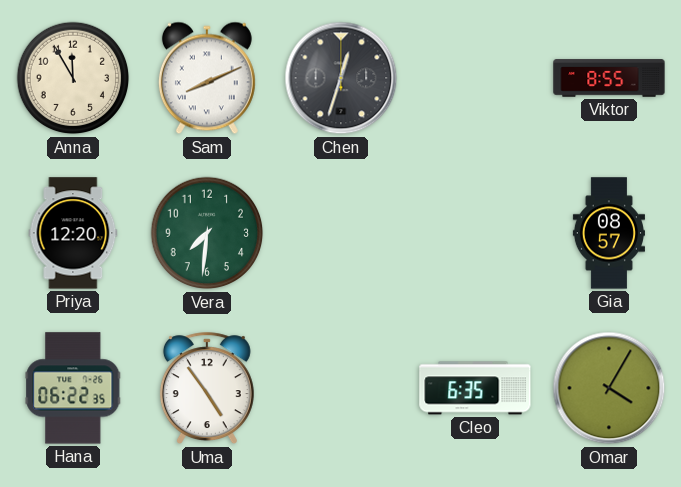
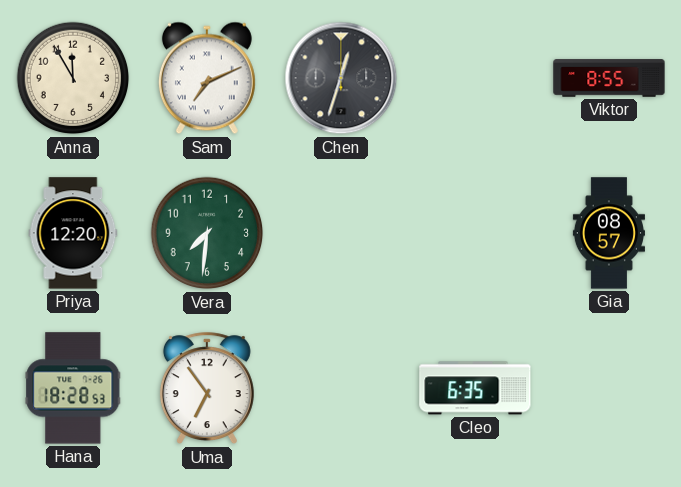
Sam: 8:11 -> 7:11 (207, 78)
Hana: 06:22 -> 18:28 (73, 388)
Uma: 4:54 -> 6:54 (207, 389)
Omar: 4:05 -> none (609, 388)
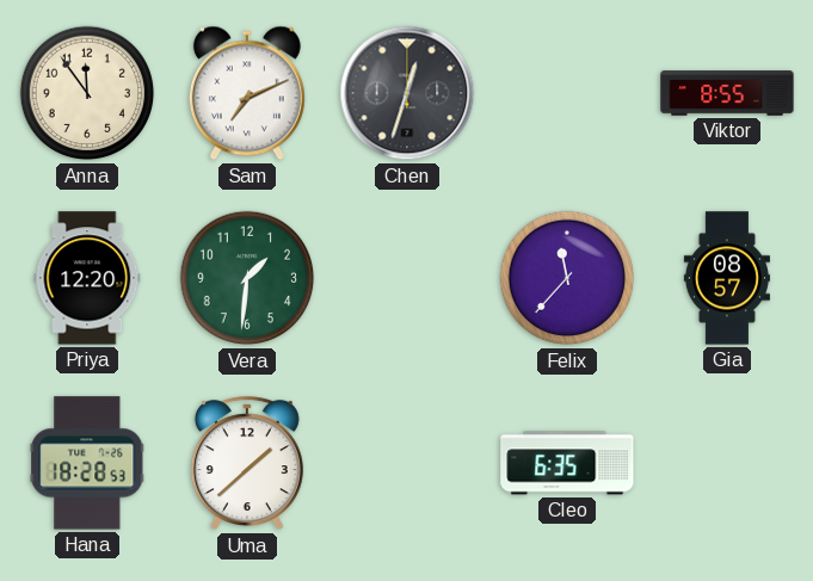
Anna: 11:55 -> 11:54 (87, 93)
Vera: 7:31 -> 1:31 (247, 278)
Felix: none -> 11:37 (567, 278)
Uma: 6:54 -> 1:38 (247, 464)
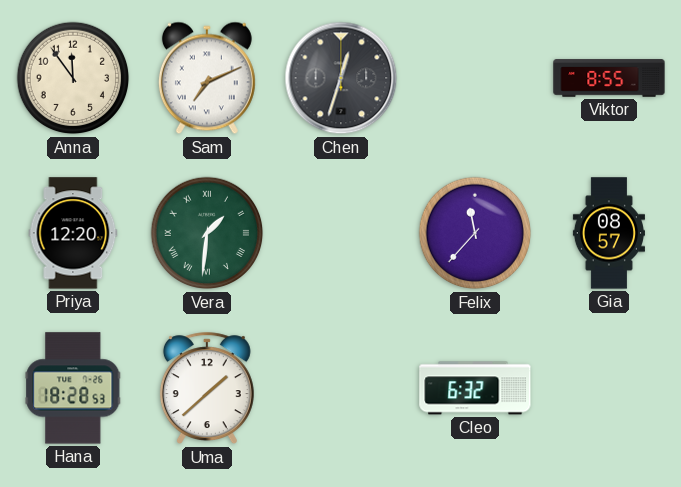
Vera numerals: Arabic -> Roman (207, 233)
Cleo: 6:35 -> 6:32 (475, 388)
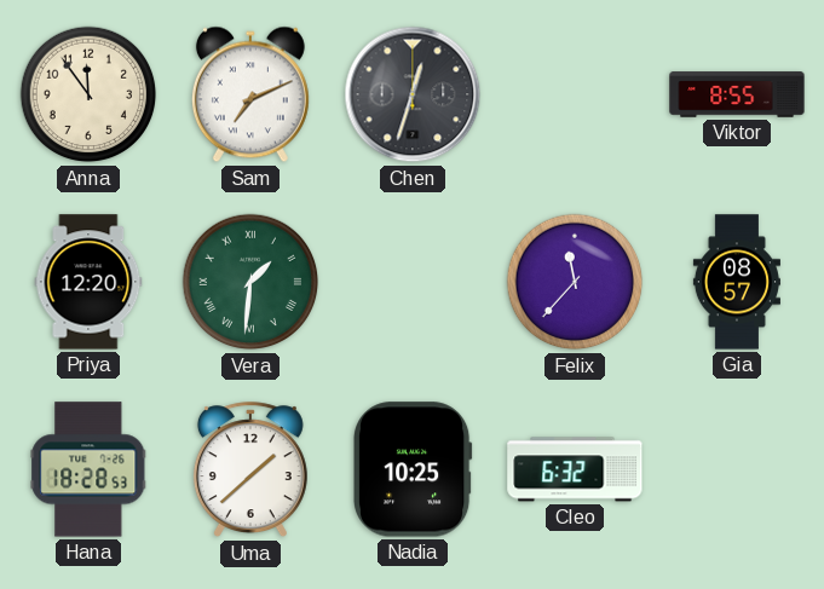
Nadia: none -> 10:25 (413, 469)
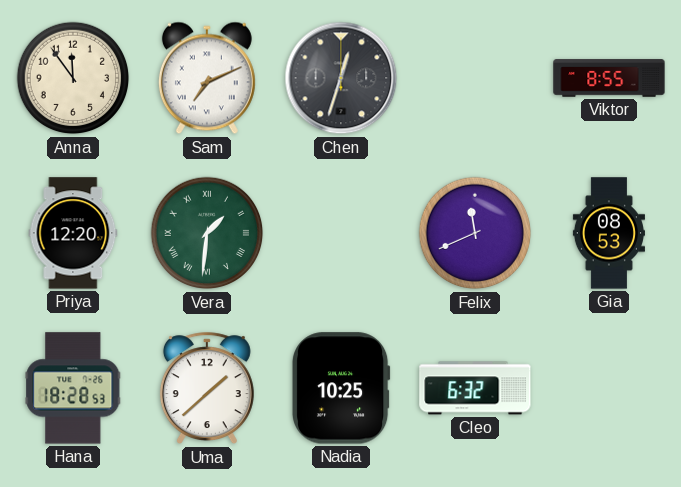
Felix: 11:37 -> 11:41 (475, 233)
Gia: 08:57 -> 08:53 (609, 233)
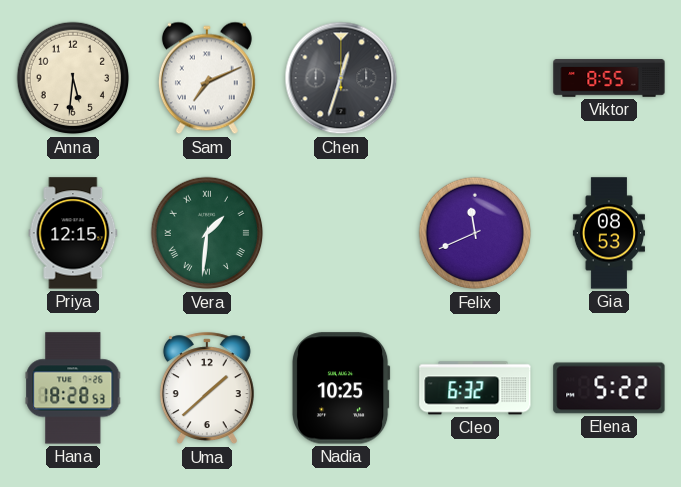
Anna: 11:54 -> 5:31 (73, 78)
Priya: 12:20 -> 12:15 (73, 233)
Elena: none -> 5:22 (609, 388)
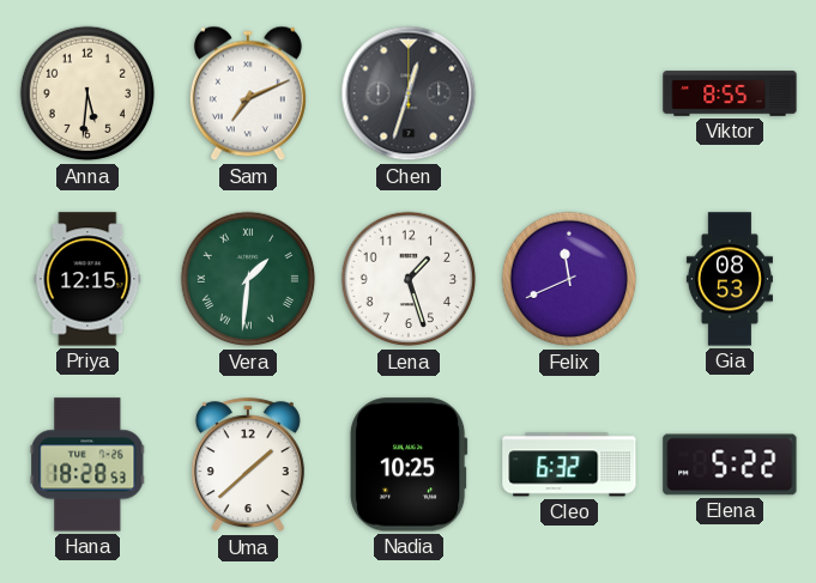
Lena: none -> 1:27 (409, 279)
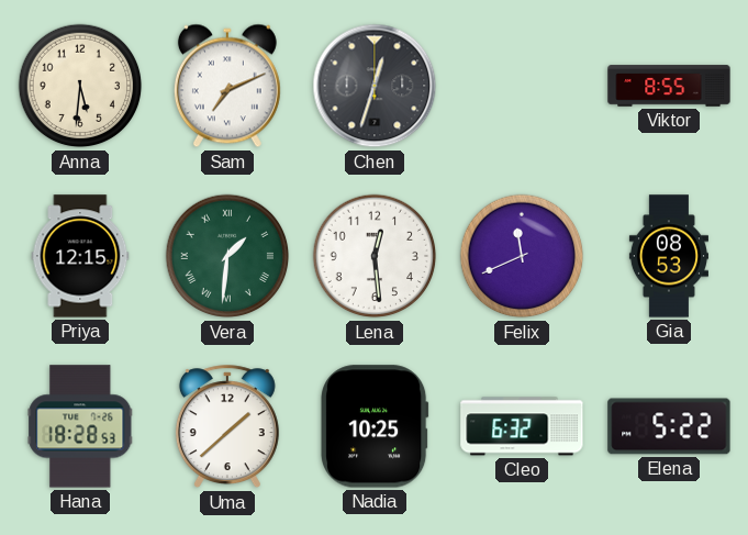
Lena: 1:27 -> 12:29 (375, 256)
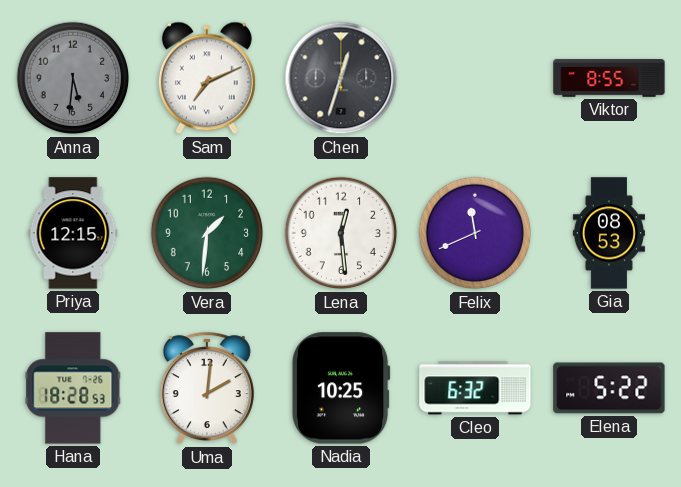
Anna dial: cream -> grey (73, 78)
Vera numerals: Roman -> Arabic (207, 233)
Uma: 1:38 -> 2:01 (207, 389)
